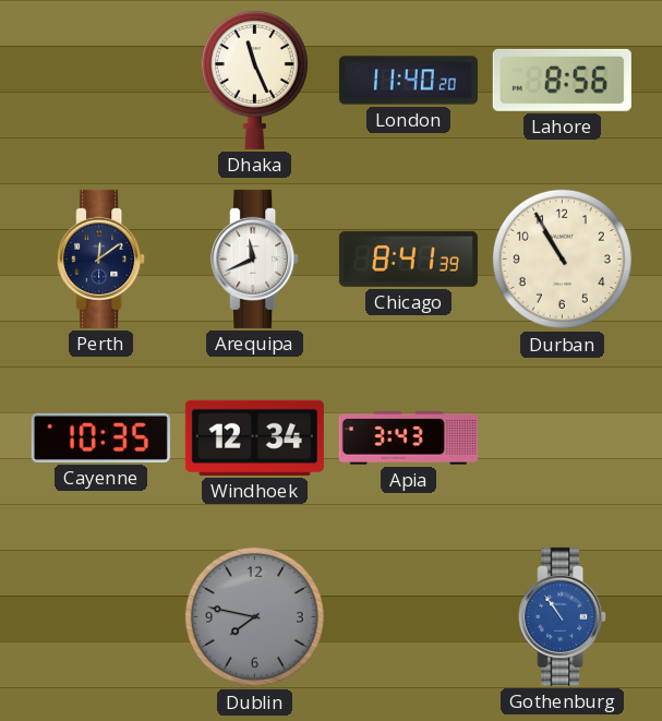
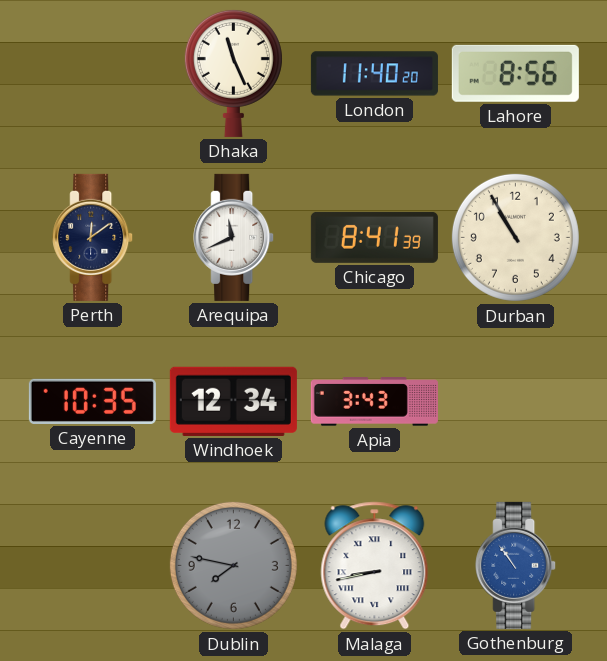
Malaga: none -> 8:43 (375, 566)
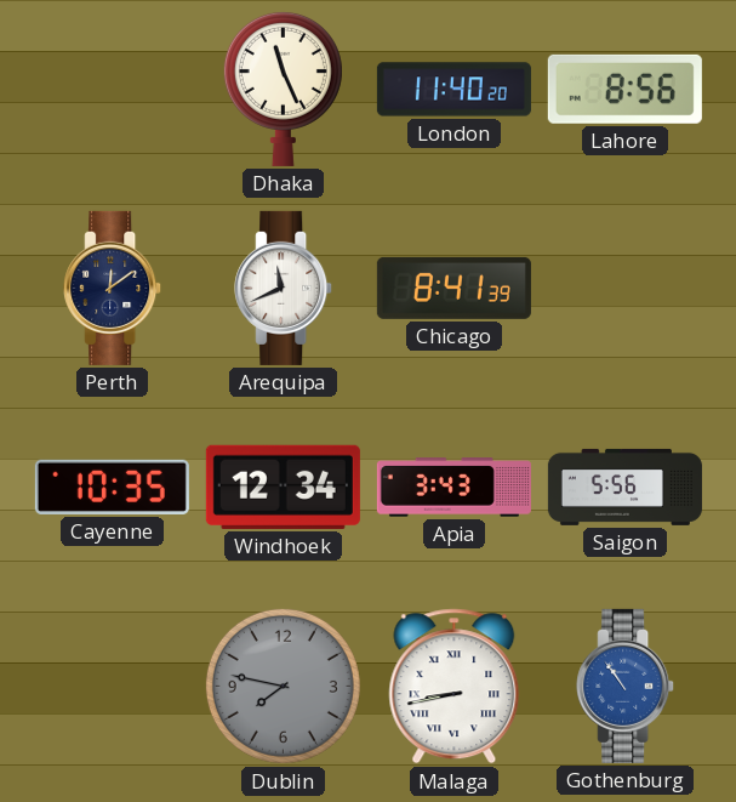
Durban: 10:55 -> none (515, 237)
Saigon: none -> 5:56 (624, 487)
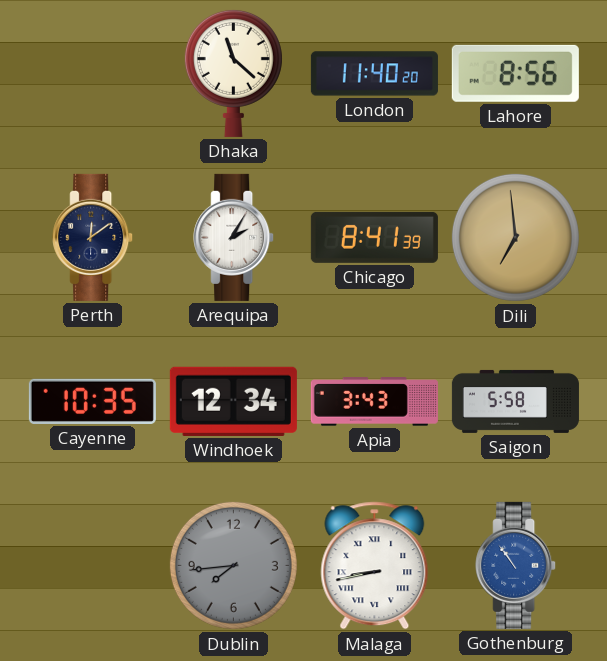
Dhaka: 11:26 -> 11:22 (233, 73)
Arequipa: 11:41 -> 2:05 (234, 237)
Dili: none -> 6:59 (515, 237)
Saigon: 5:56 -> 5:58 (515, 401)
Dublin: 7:47 -> 7:44 (233, 565)
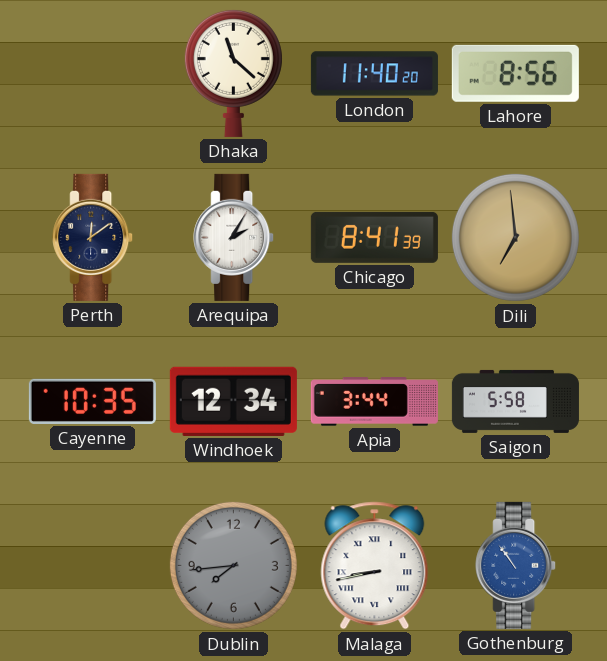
Apia: 3:43 -> 3:44 (374, 402)
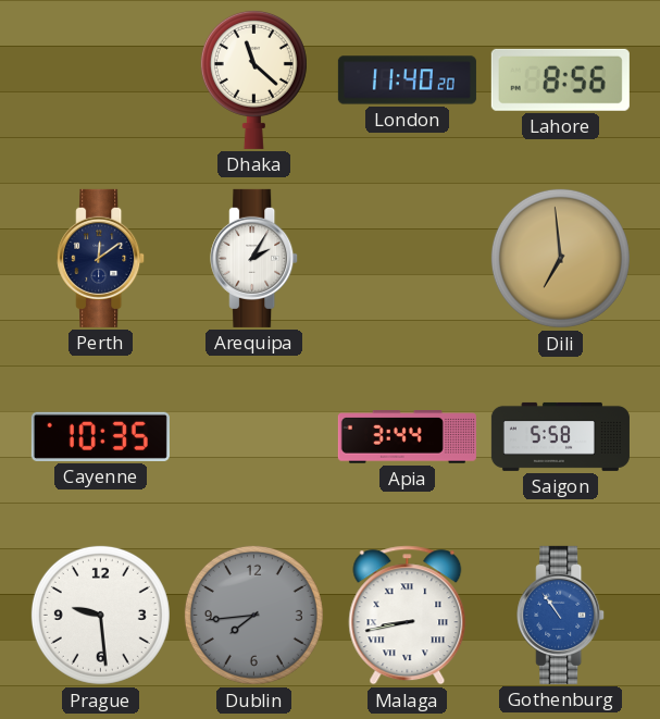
Chicago: 8:41 -> none (374, 237)
Windhoek: 12:34 -> none (233, 401)
Prague: none -> 9:29 (100, 615)
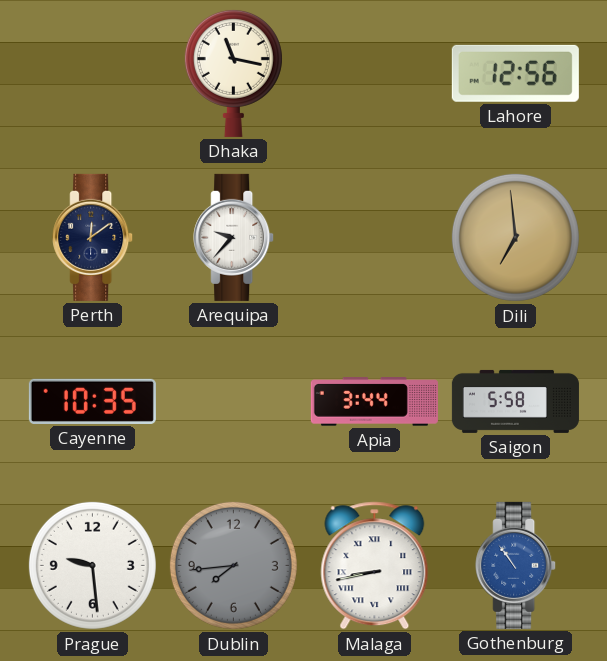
Dhaka: 11:22 -> 11:17 (233, 73)
London: 11:40 -> none (407, 80)
Lahore: 8:56 -> 12:56 (515, 73)
Arequipa: 2:05 -> 9:37 (234, 237)
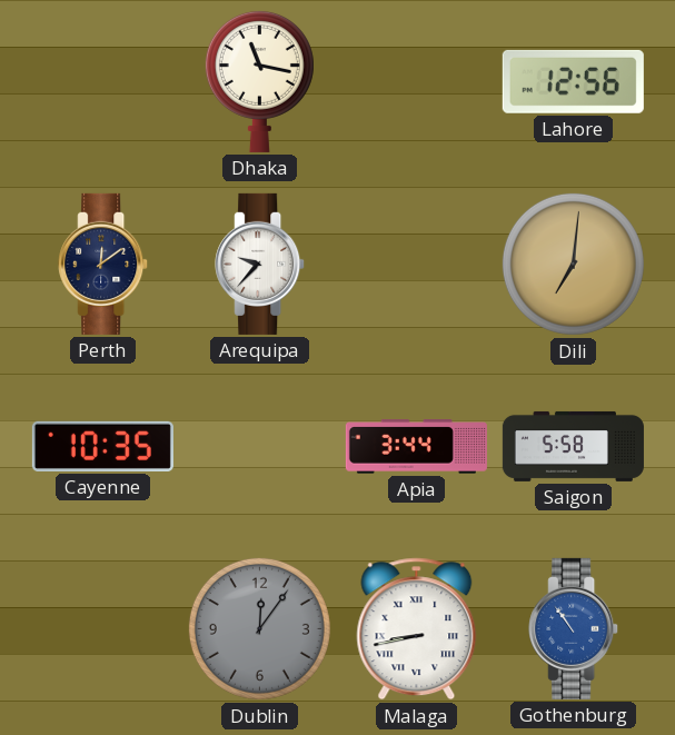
Dili: 6:59 -> 7:01 (573, 264)
Prague: 9:29 -> none (92, 565)
Dublin: 7:44 -> 12:06 (259, 628)
